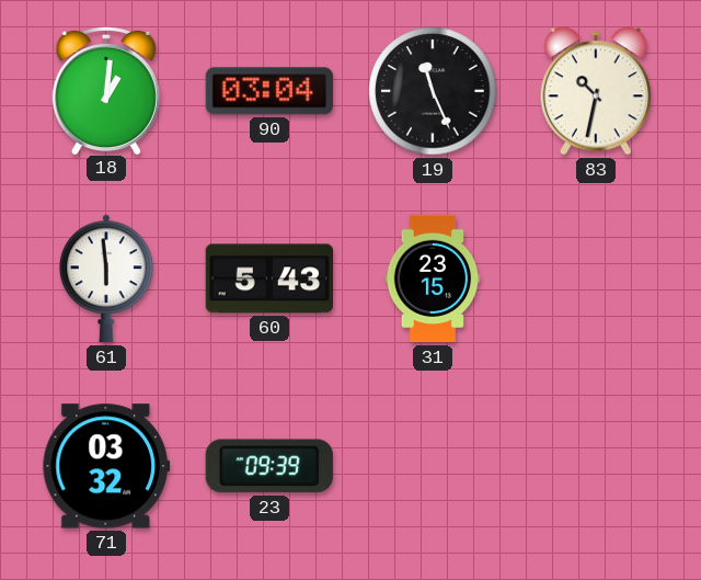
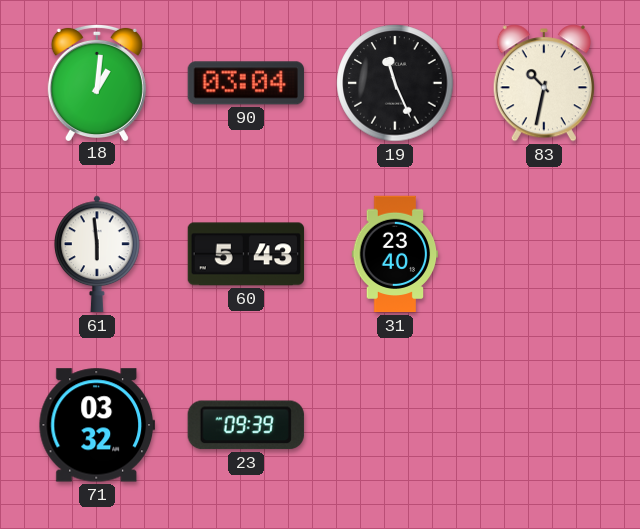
31: 23:15 -> 23:40 (395, 254)
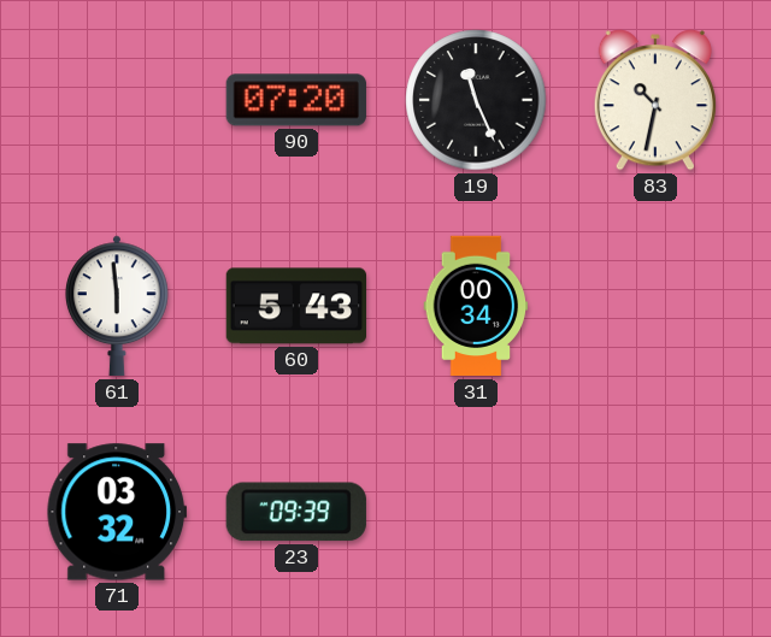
18: 1:01 -> none (97, 82)
90: 03:04 -> 07:20 (296, 100)
31: 23:40 -> 00:34 (476, 306)
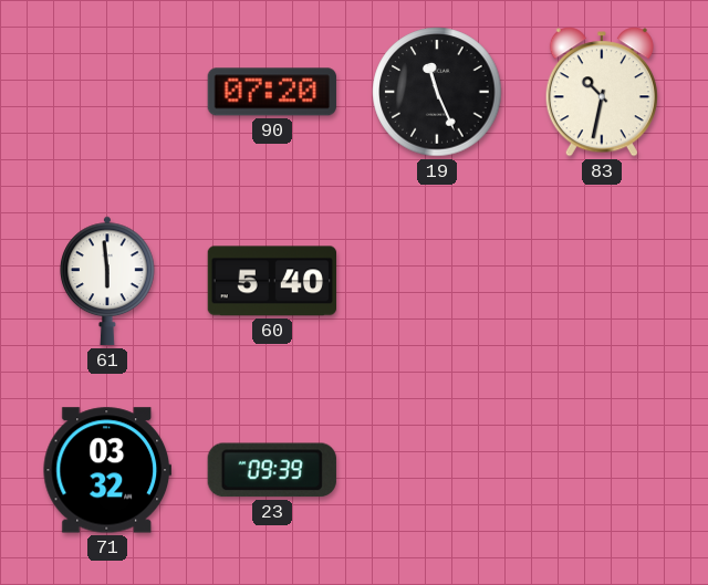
60: 5:43 -> 5:40 (272, 281)
31: 00:34 -> none (476, 306)
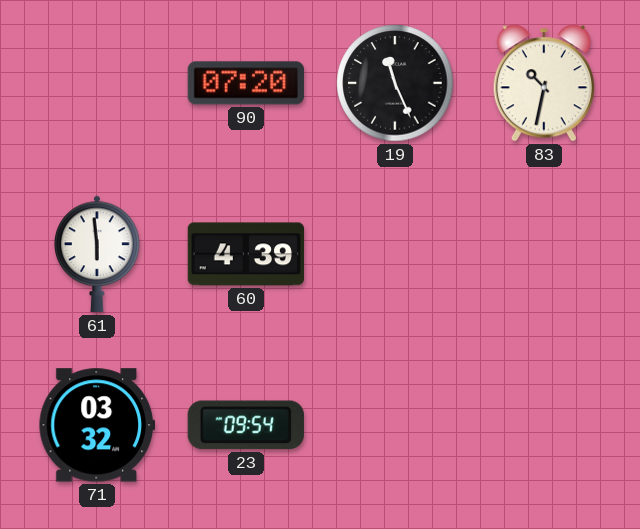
60: 5:40 -> 4:39 (246, 254)
23: 09:39 -> 09:54 (246, 425)
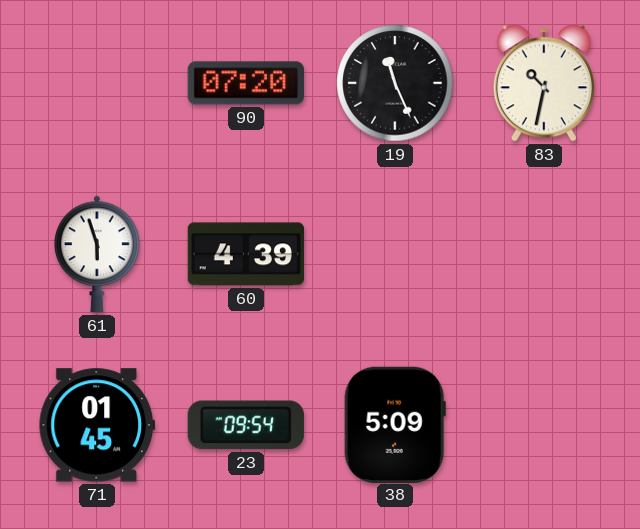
61: 5:59 -> 5:57 (98, 254)
71: 03:32 -> 01:45 (96, 425)
38: none -> 5:09 (395, 424)
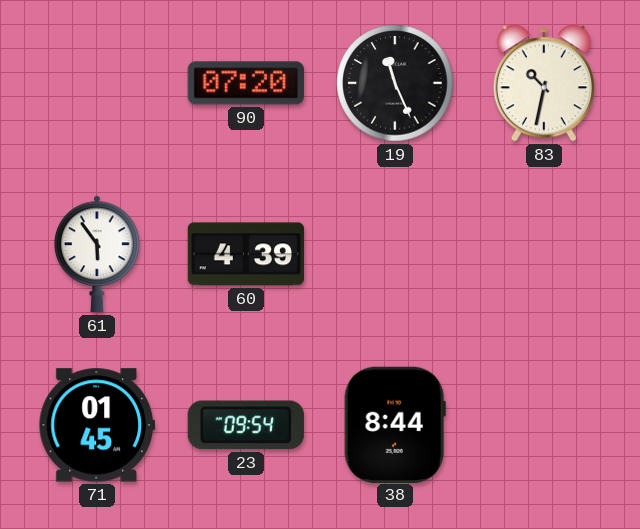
61: 5:57 -> 5:54 (98, 254)
38: 5:09 -> 8:44 (395, 424)
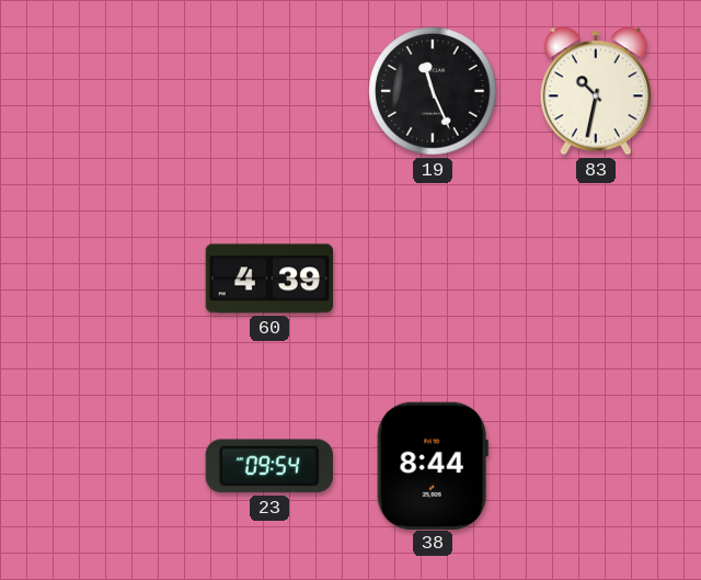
90: 07:20 -> none (246, 83)
61: 5:54 -> none (98, 254)
71: 01:45 -> none (96, 425)
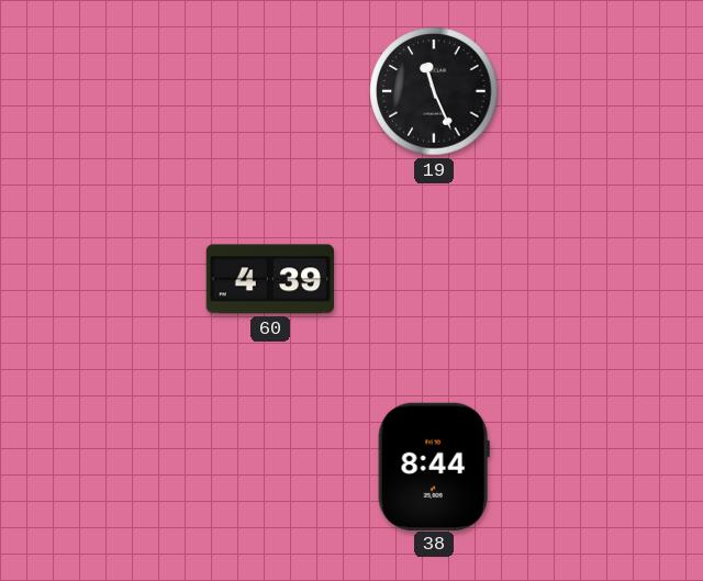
83: 10:32 -> none (596, 91)
23: 09:54 -> none (269, 466)
